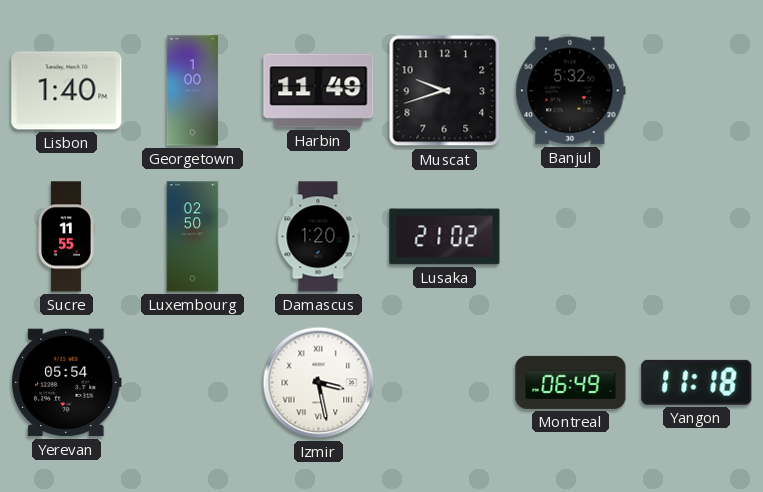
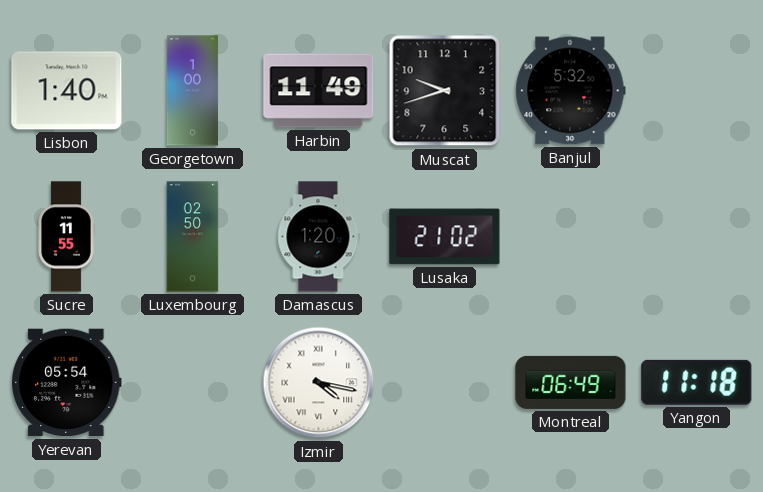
Izmir: 3:28 -> 4:17 (319, 383)
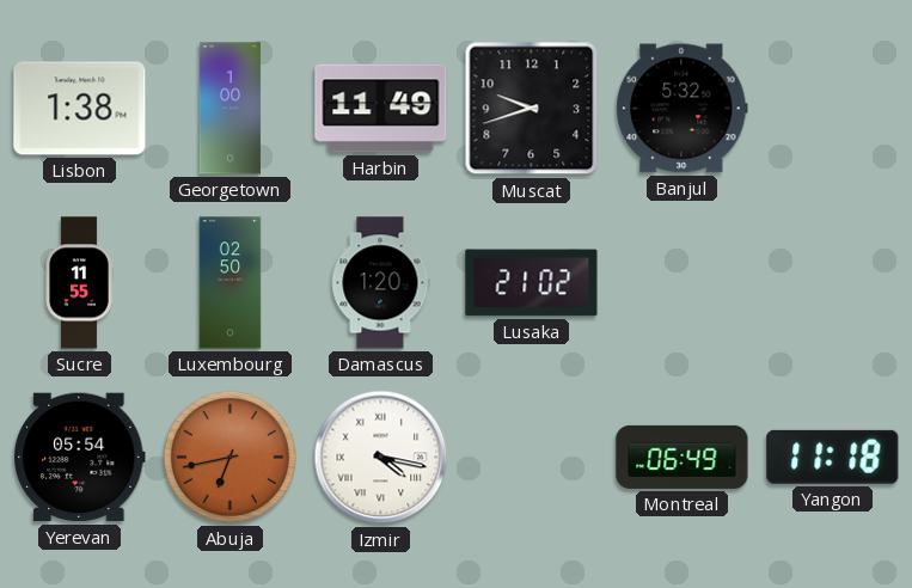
Lisbon: 1:40 -> 1:38 (80, 109)
Abuja: none -> 6:43 (229, 457)
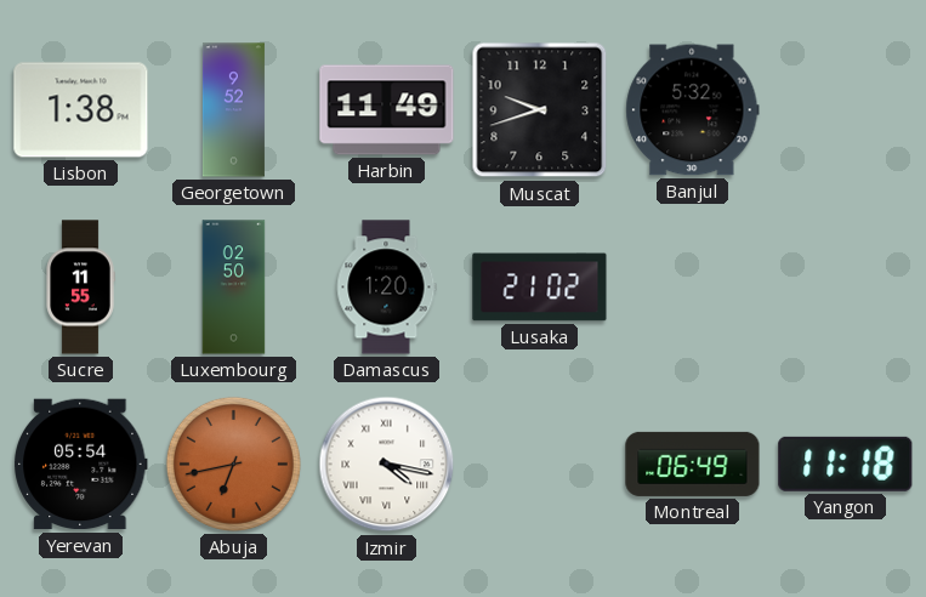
Georgetown: 1:00 -> 9:52 (233, 110)
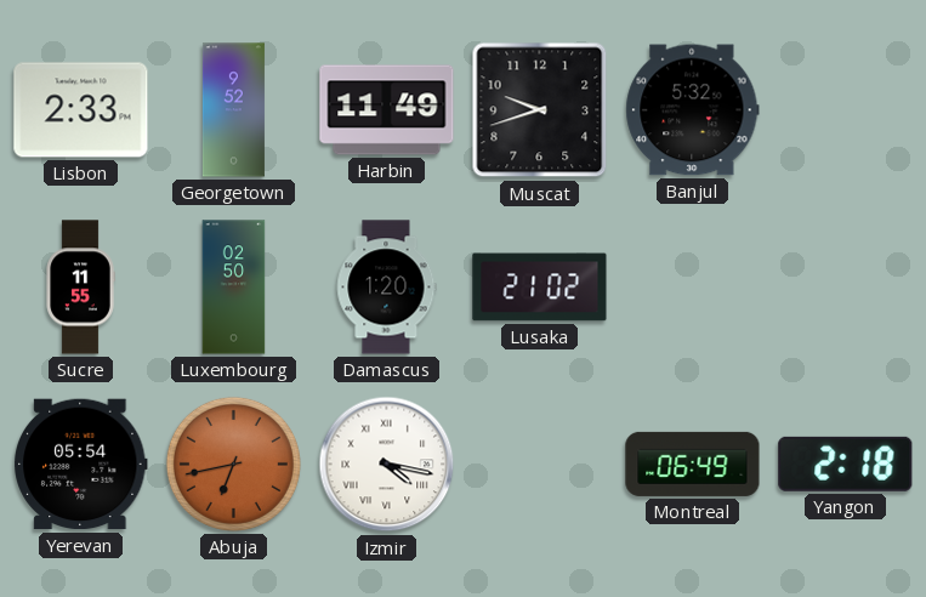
Lisbon: 1:38 -> 2:33 (81, 110)
Yangon: 11:18 -> 2:18 (846, 464)
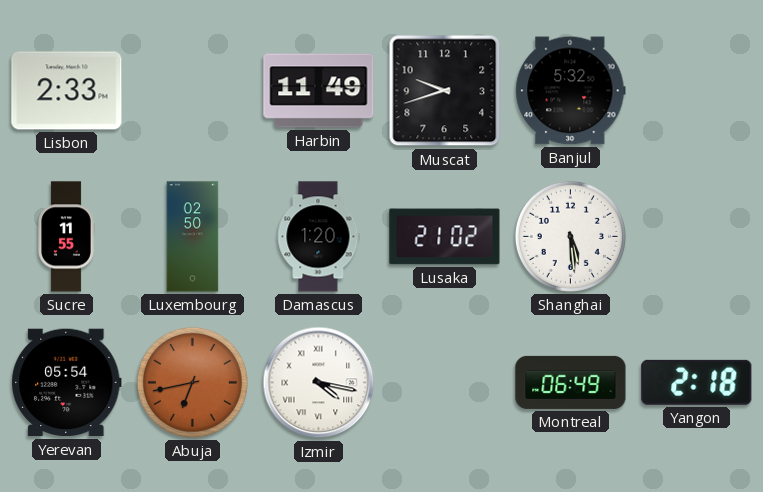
Georgetown: 9:52 -> none (233, 110)
Shanghai: none -> 5:29 (570, 236)
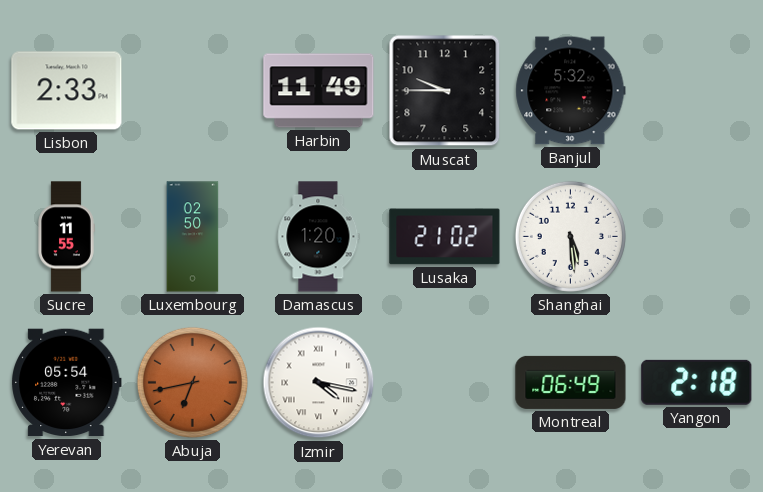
Muscat: 9:42 -> 9:45 (445, 91)
